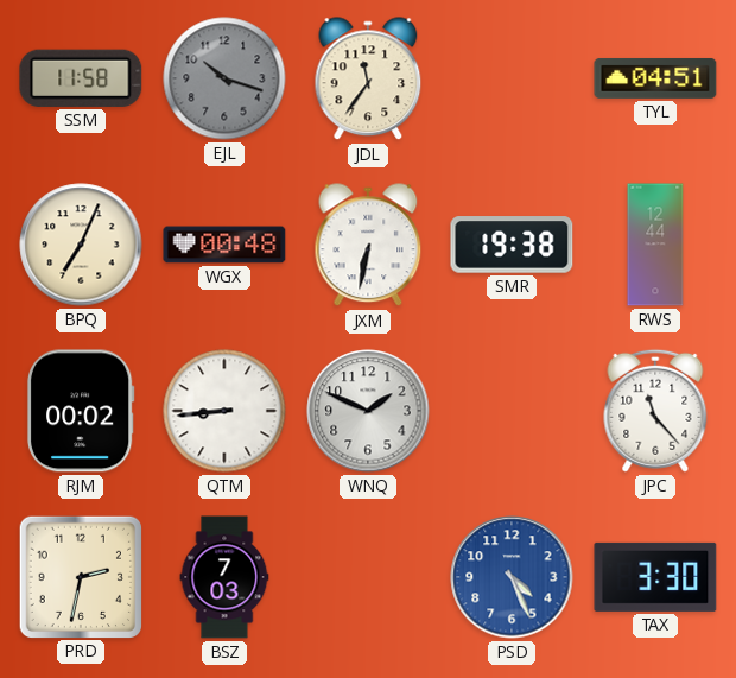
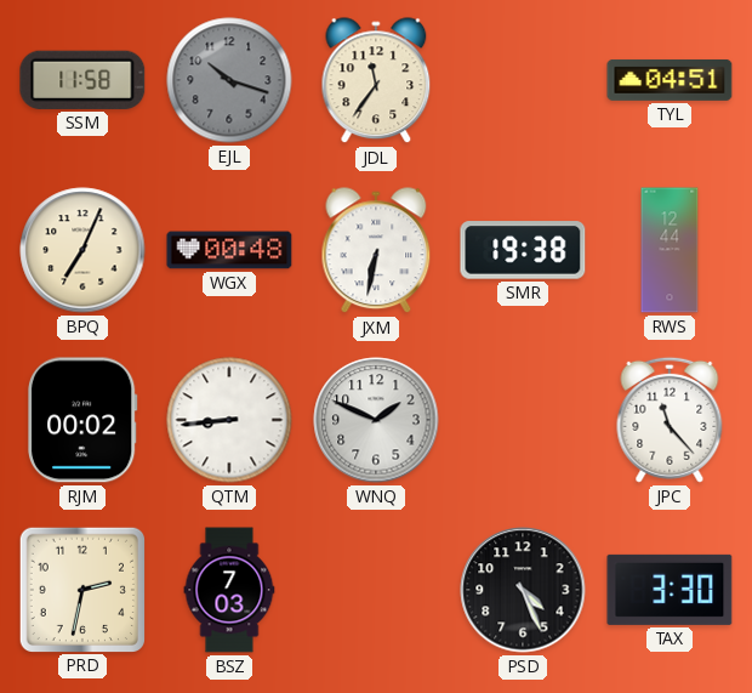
PSD dial: blue -> black (523, 590)
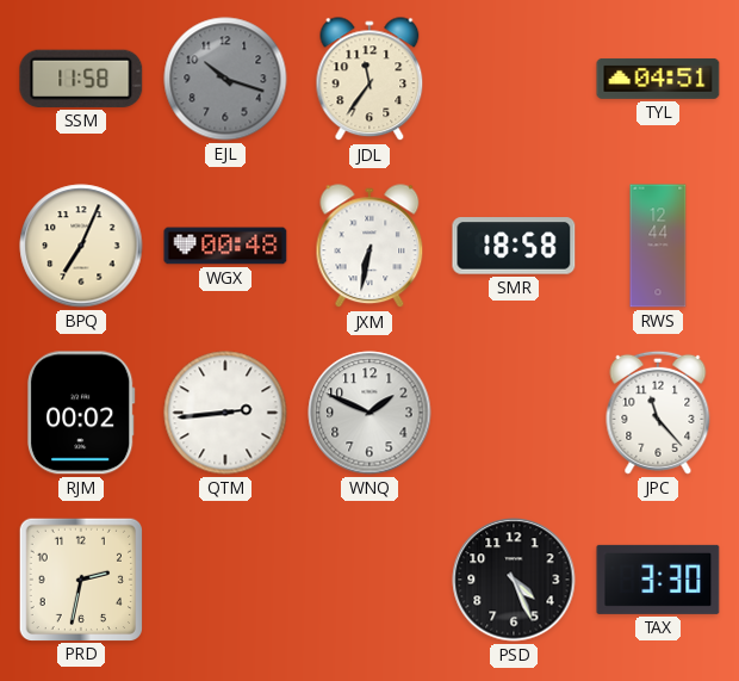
SMR: 19:38 -> 18:58 (514, 246)
QTM: 8:44 -> 2:44 (225, 413)
BSZ: 7:03 -> none (229, 590)
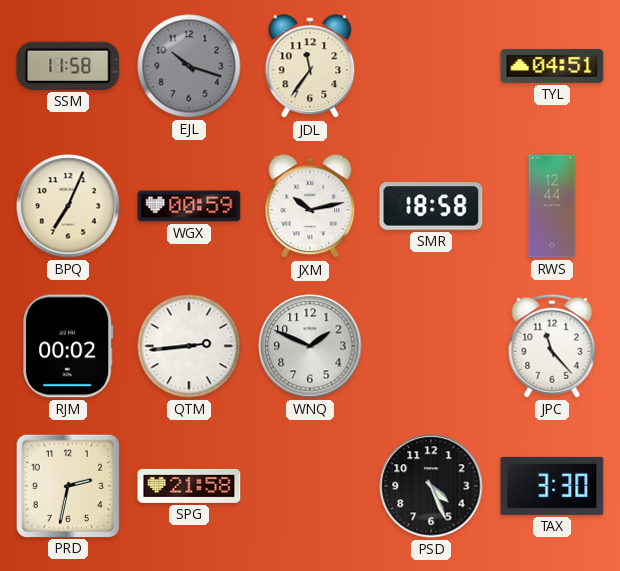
WGX: 00:48 -> 00:59 (189, 206)
JXM: 6:32 -> 10:13 (310, 207)
SPG: none -> 21:58 (189, 486)
